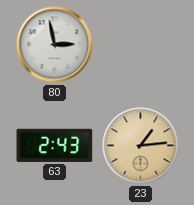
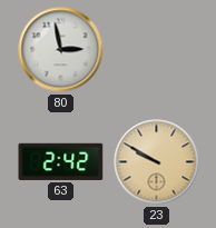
63: 2:43 -> 2:42 (61, 161)
23: 1:14 -> 9:50 (157, 162)
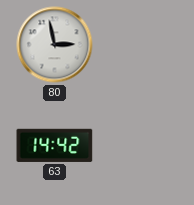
63: 2:42 -> 14:42 (55, 145)
23: 9:50 -> none (157, 162)
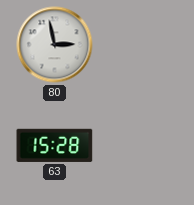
63: 14:42 -> 15:28 (55, 145)
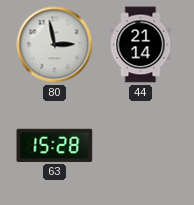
44: none -> 21:14 (141, 45)
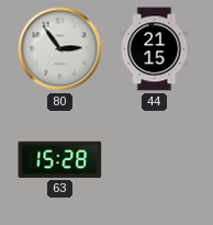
80: 2:58 -> 2:54 (60, 49)
44: 21:14 -> 21:15 (155, 49)
